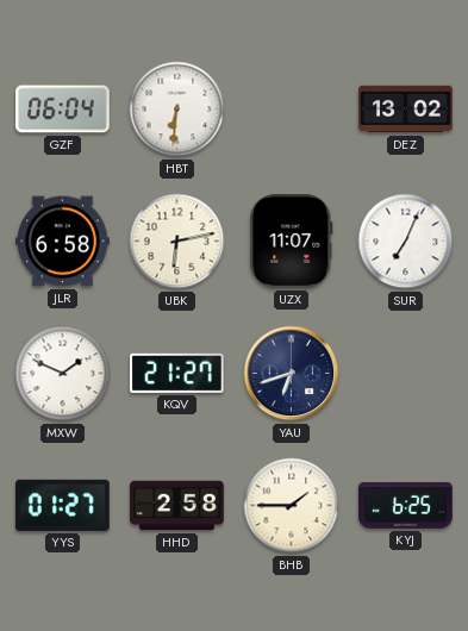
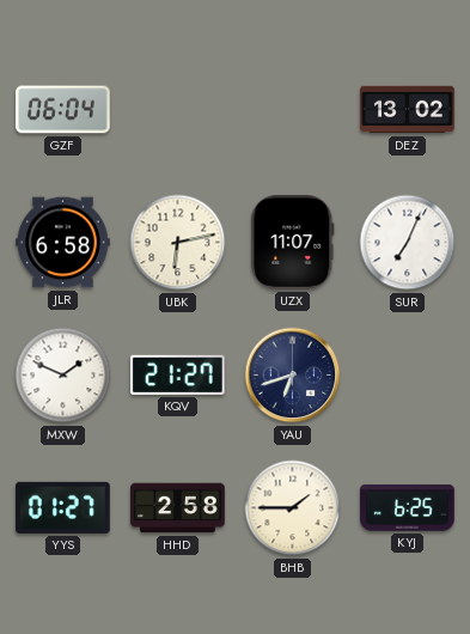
HBT: 6:31 -> none (177, 110)
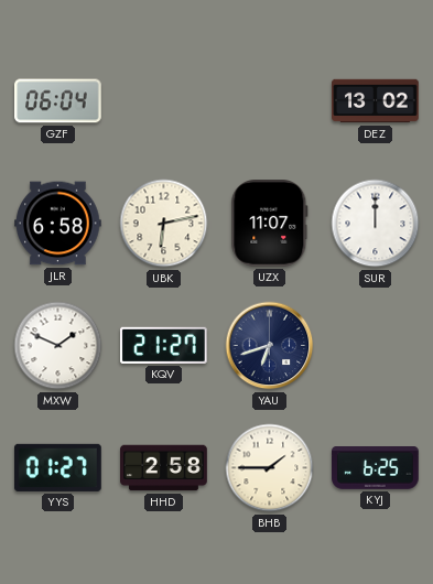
SUR: 7:04 -> 12:00 (376, 224)
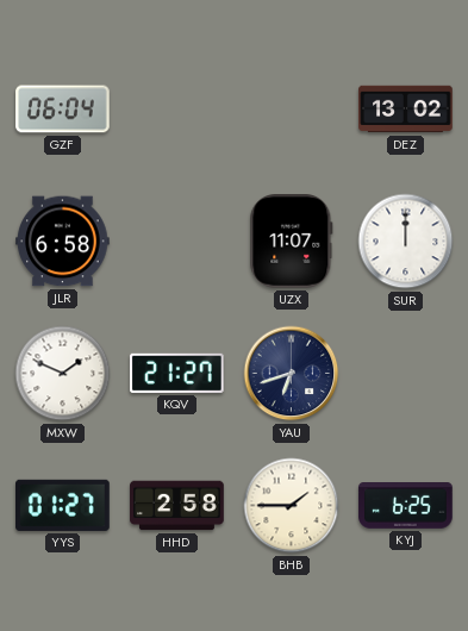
UBK: 6:13 -> none (164, 224)
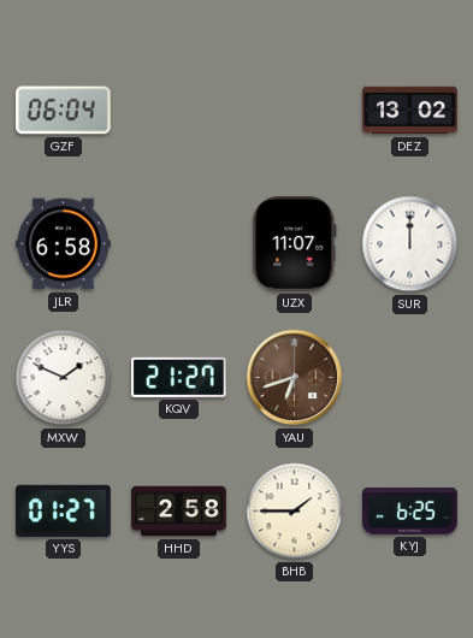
YAU dial: navy -> brown (295, 378)
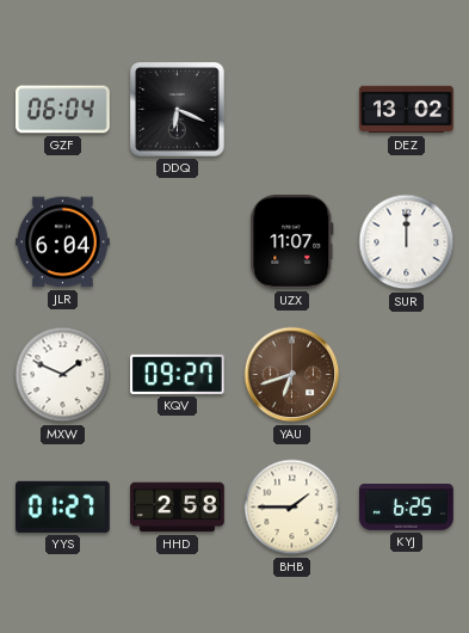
DDQ: none -> 6:19 (178, 110)
JLR: 6:58 -> 6:04 (63, 242)
KQV: 21:27 -> 09:27 (178, 374)
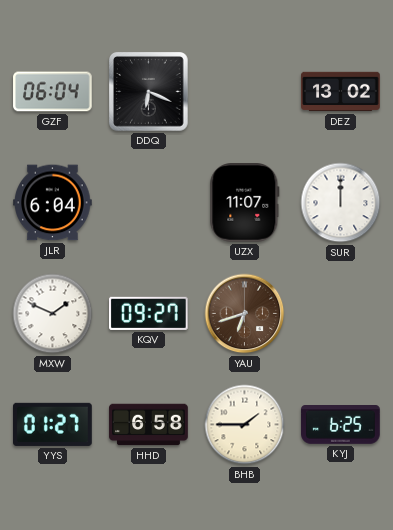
HHD: 2:58 -> 6:58 (149, 425)
